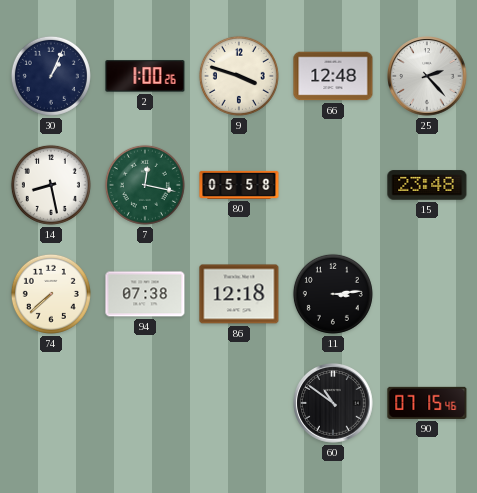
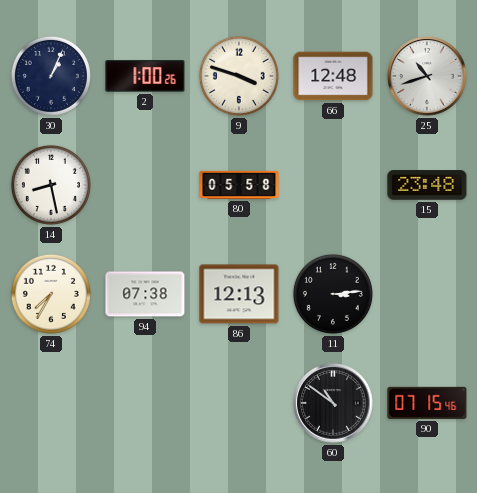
25: 2:23 -> 10:42 (427, 76)
7: 12:17 -> none (145, 185)
74: 7:38 -> 7:35 (51, 294)
86: 12:18 -> 12:13 (239, 294)
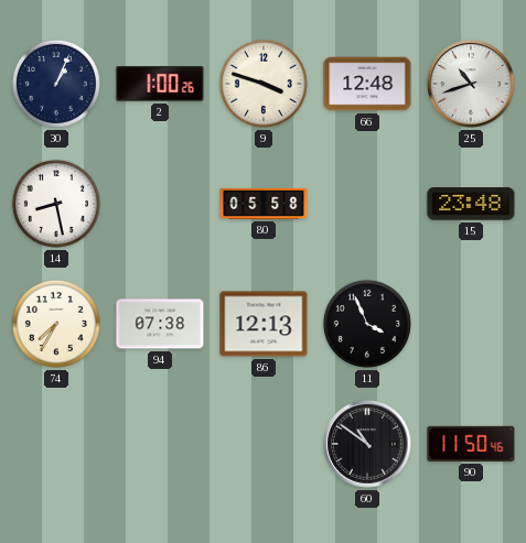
11: 3:14 -> 3:56 (367, 324)
90: 07:15 -> 11:50 (471, 444)
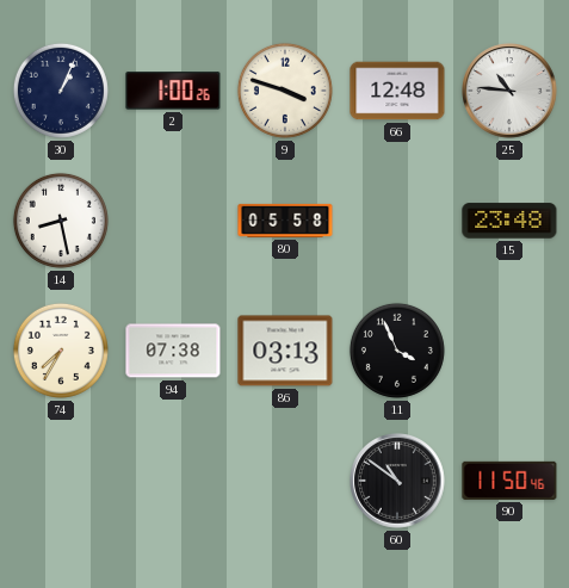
25: 10:42 -> 10:46 (509, 91)
86: 12:13 -> 03:13 (285, 351)
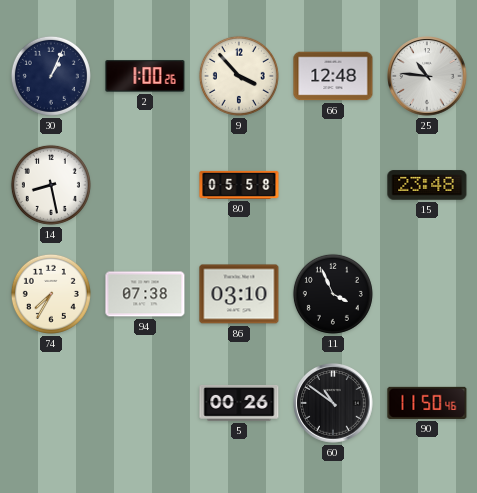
9: 3:48 -> 3:53 (239, 76)
86: 03:13 -> 03:10 (239, 294)
5: none -> 00:26 (239, 403)
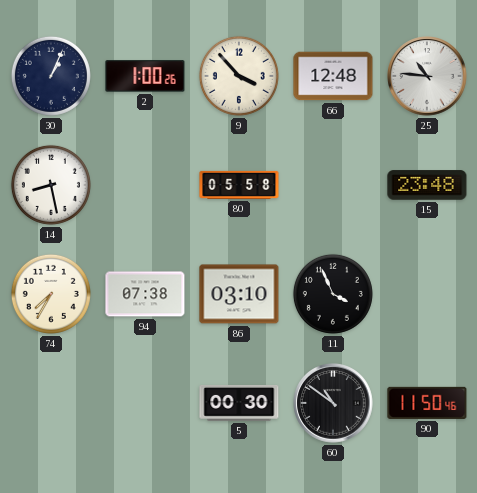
5: 00:26 -> 00:30 (239, 403)
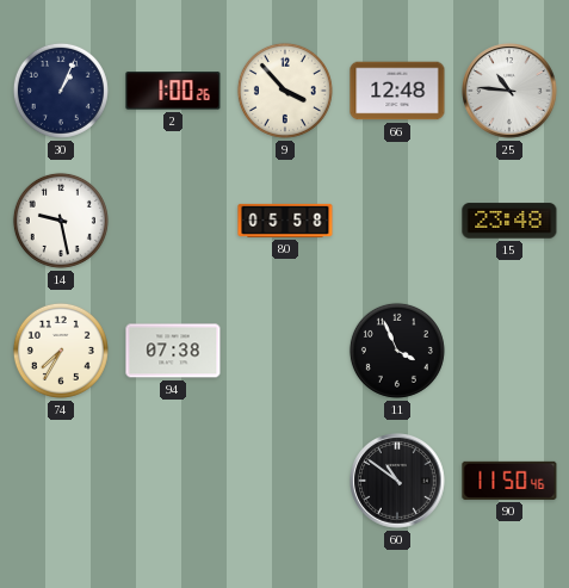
14: 8:28 -> 9:28 (61, 221)
86: 03:10 -> none (239, 294)
5: 00:30 -> none (239, 403)
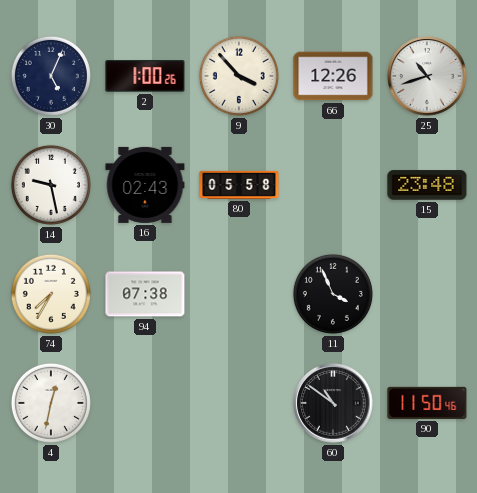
30: 1:04 -> 5:04 (51, 76)
66: 12:48 -> 12:26 (333, 76)
25: 10:46 -> 10:42 (427, 76)
16: none -> 02:43 (145, 185)
4: none -> 12:32 (51, 403)
